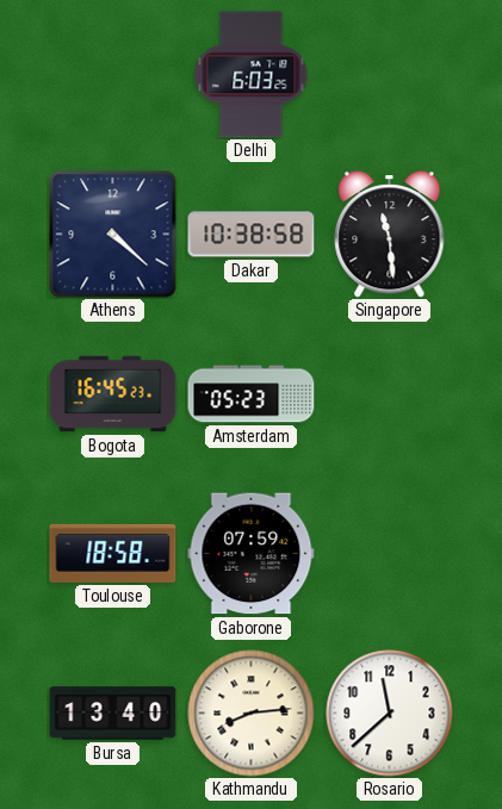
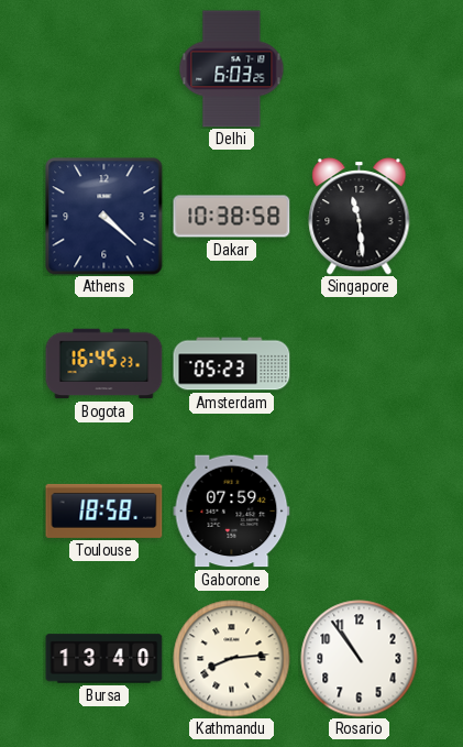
Rosario: 11:38 -> 10:54 (360, 659)
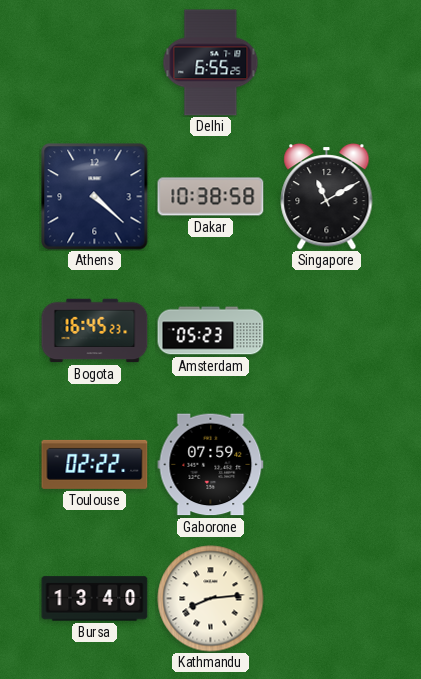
Delhi: 6:03 -> 6:55 (211, 63)
Singapore: 11:29 -> 11:10 (327, 197)
Toulouse: 18:58 -> 02:22 (95, 464)
Rosario: 10:54 -> none (360, 659)
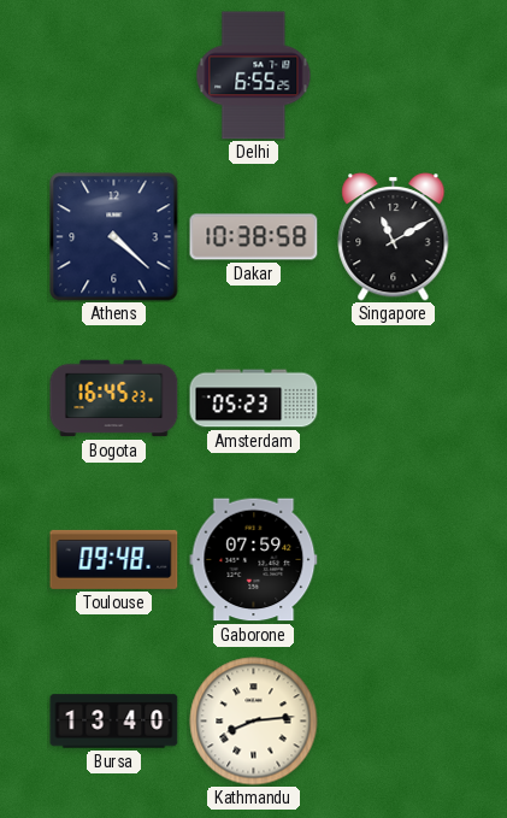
Toulouse: 02:22 -> 09:48 (114, 559)
